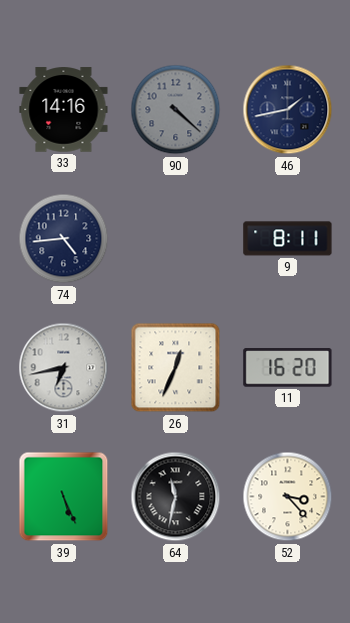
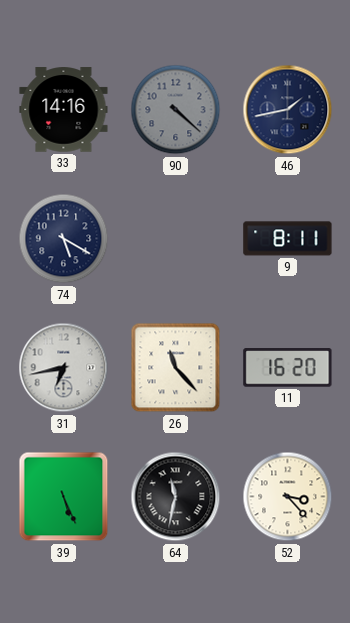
74: 4:44 -> 5:20 (64, 239)
26: 12:34 -> 11:23 (176, 368)
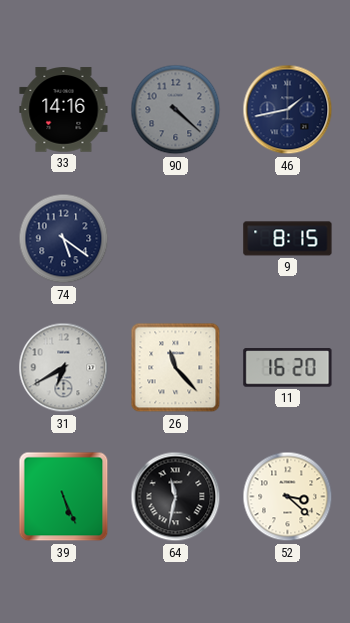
74: 5:20 -> 5:21 (64, 239)
9: 8:11 -> 8:15 (288, 239)
31: 6:43 -> 6:40 (64, 368)
52: 3:23 -> 3:22 (288, 497)
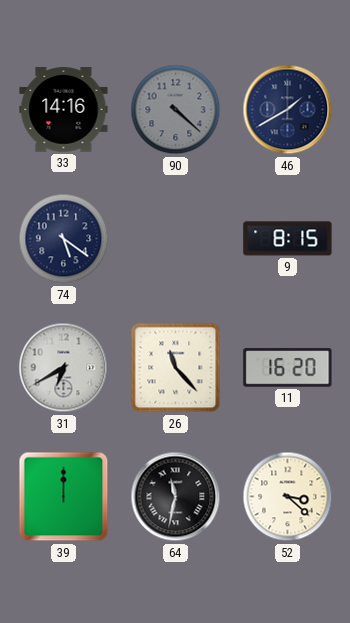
46: 1:43 -> 1:40 (288, 110)
39: 5:26 -> 12:00 (64, 497)
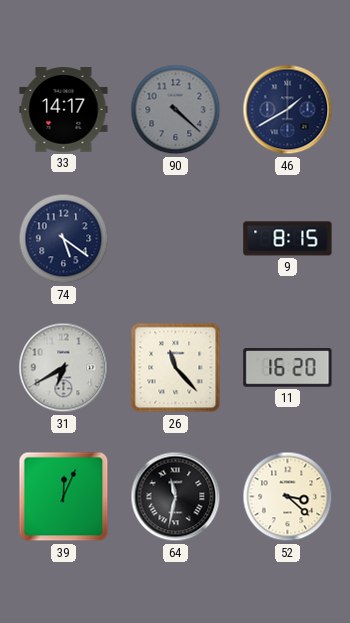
33: 14:16 -> 14:17 (64, 110)
39: 12:00 -> 12:04 (64, 497)
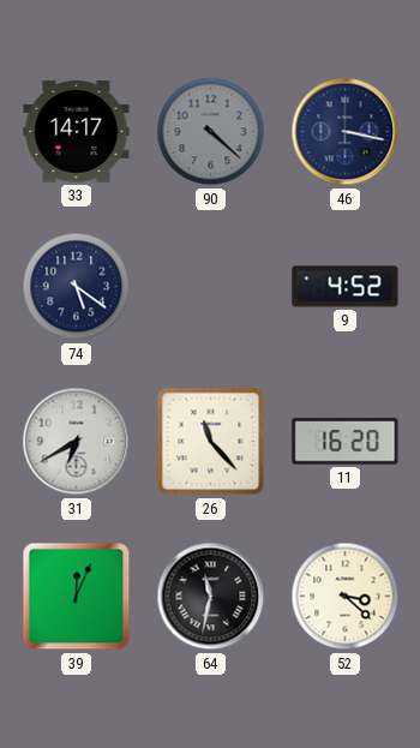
46: 1:40 -> 3:17 (346, 132)
9: 8:15 -> 4:52 (346, 287)
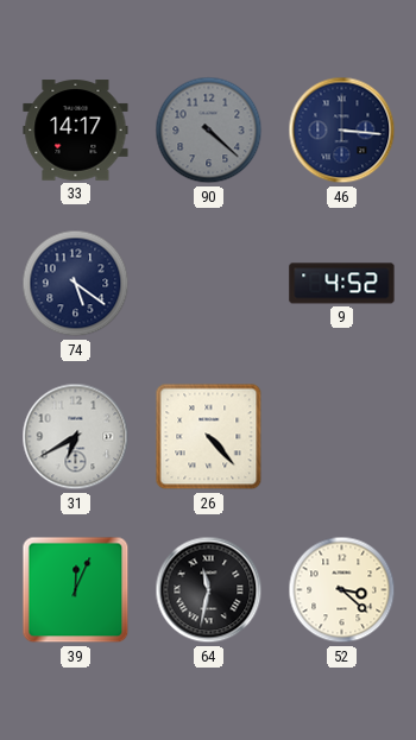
46: 3:17 -> 3:16 (342, 131)
26: 11:23 -> 4:23 (209, 437)
11: 16:20 -> none (346, 442)
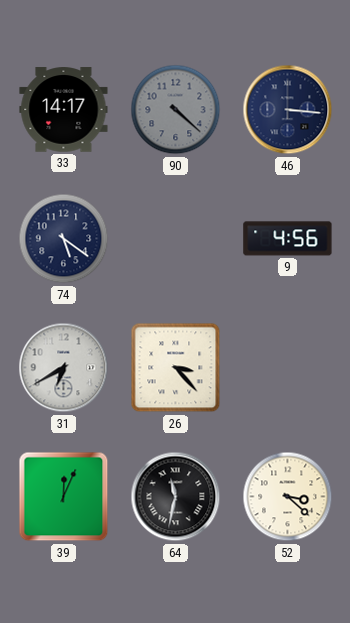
9: 4:52 -> 4:56 (288, 239)
26: 4:23 -> 3:23 (176, 368)
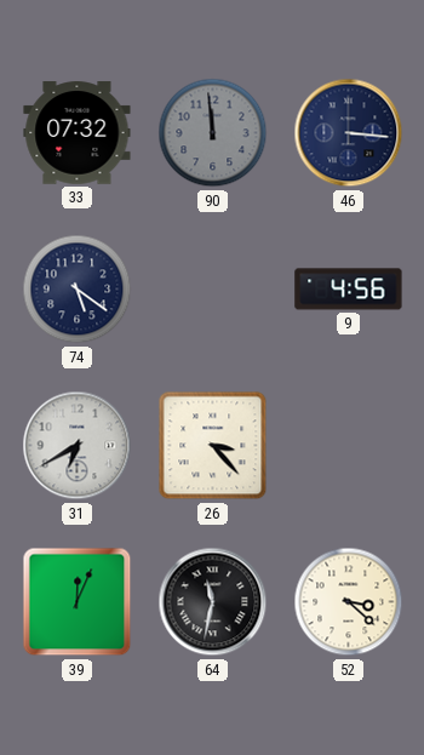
33: 14:17 -> 07:32 (78, 133)
90: 4:22 -> 11:59 (213, 133)
